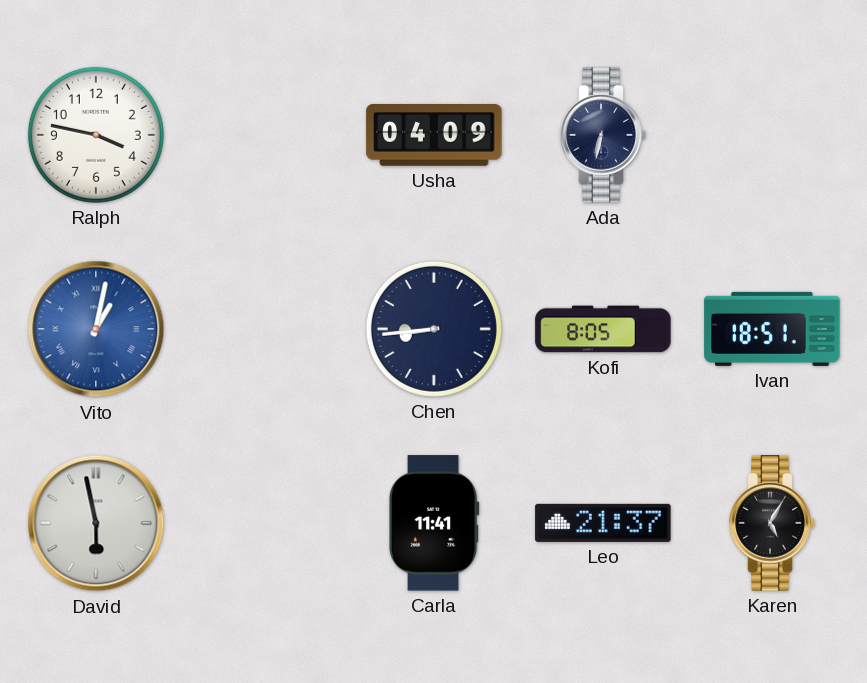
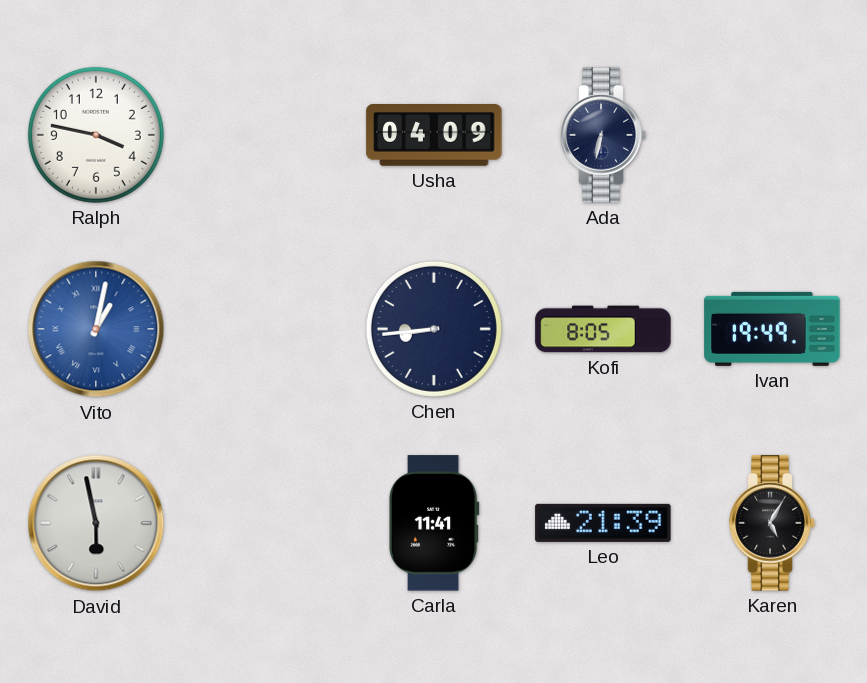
Ivan: 18:51 -> 19:49 (772, 329)
Leo: 21:37 -> 21:39 (603, 523)
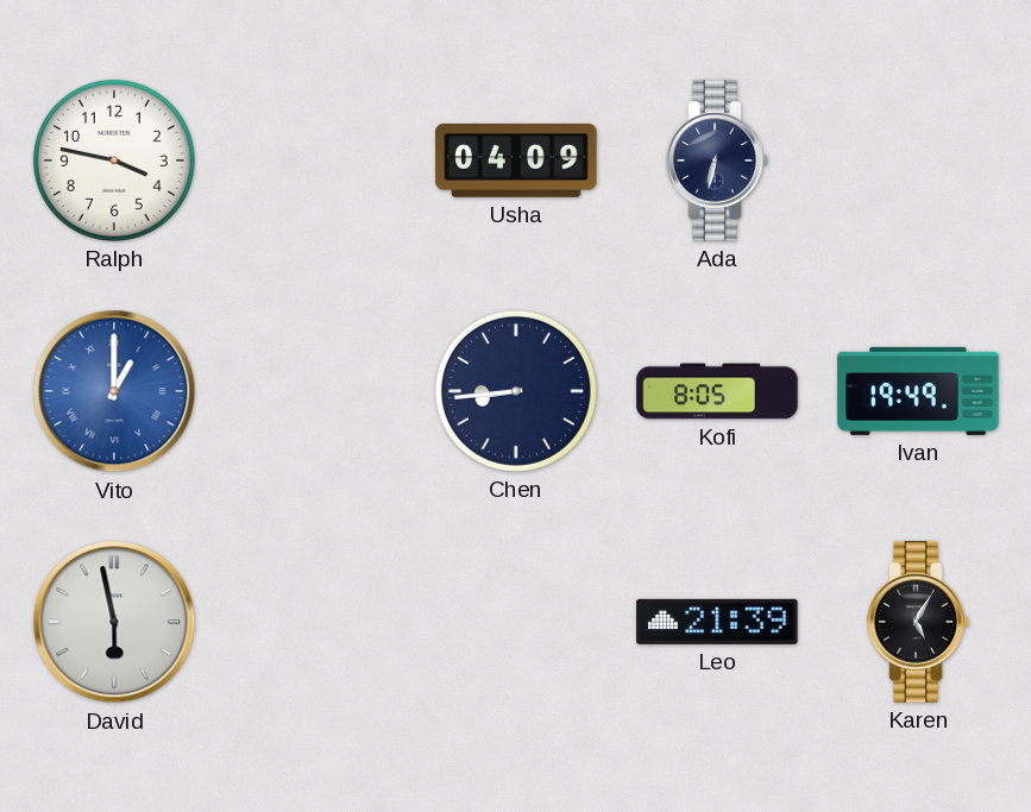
Vito: 1:02 -> 1:00 (114, 391)
Carla: 11:41 -> none (434, 523)
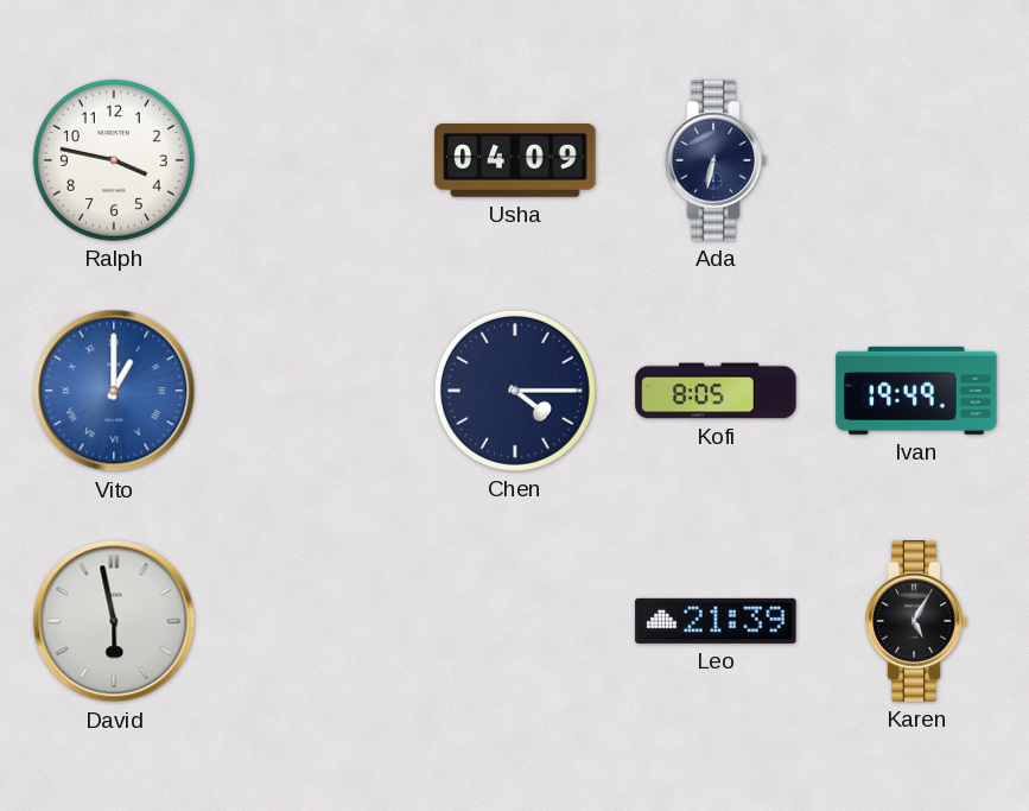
Chen: 8:44 -> 4:15 (515, 391)
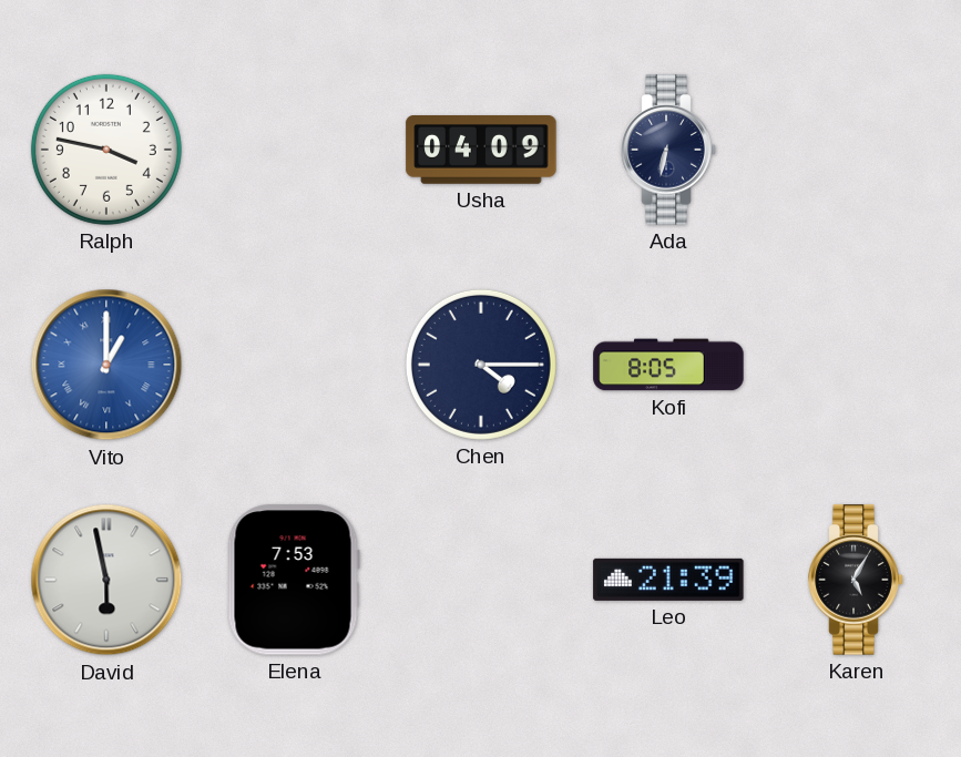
Ivan: 19:49 -> none (916, 391)
Elena: none -> 7:53 (294, 580)
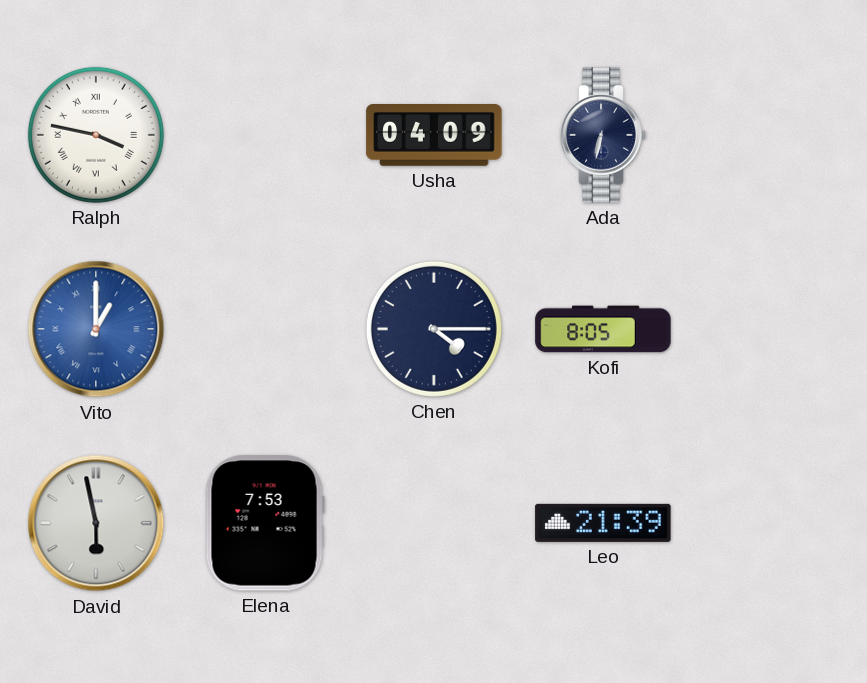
Ralph numerals: Arabic -> Roman (96, 135)
Karen: 5:05 -> none (856, 580)
